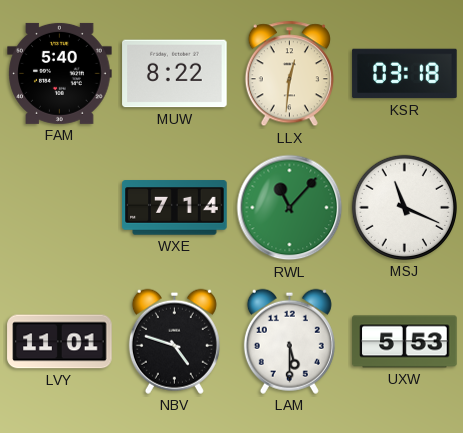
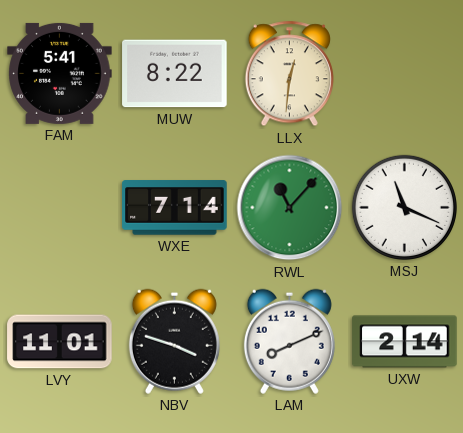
FAM: 5:40 -> 5:41 (60, 73)
KSR: 03:18 -> none (405, 74)
NBV: 4:48 -> 3:48 (174, 341)
LAM: 5:30 -> 8:11 (289, 341)
UXW: 5:53 -> 2:14 (405, 342)
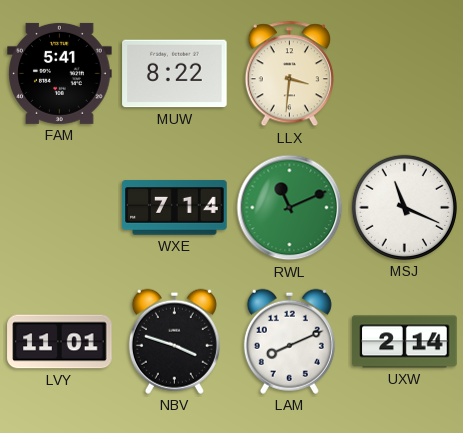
LLX: 12:31 -> 3:31 (289, 74)
RWL: 11:07 -> 11:11 (290, 208)
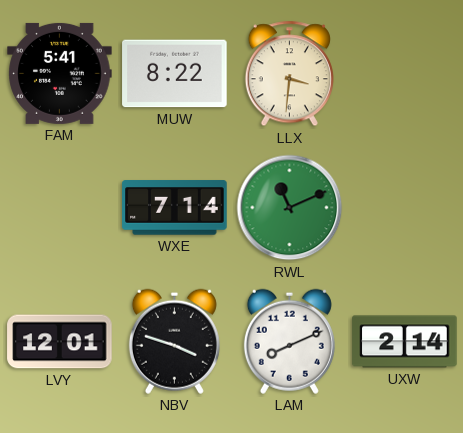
MSJ: 11:19 -> none (404, 207)
LVY: 11:01 -> 12:01 (60, 342)
